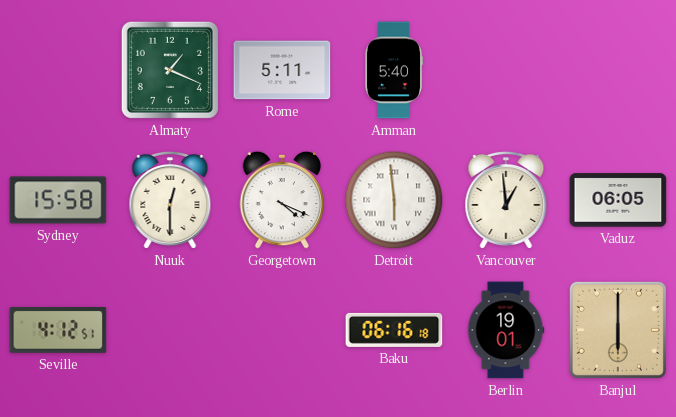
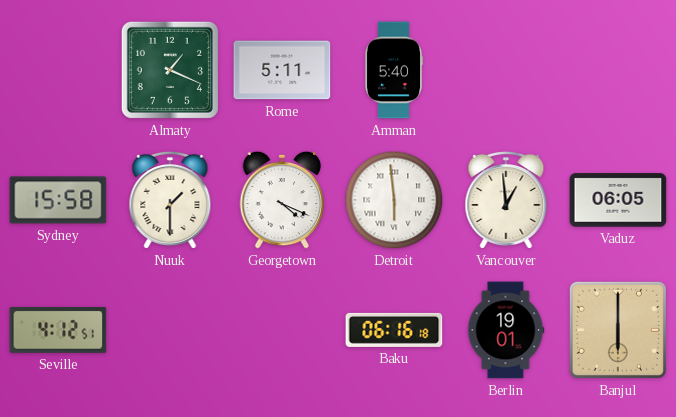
Nuuk: 12:30 -> 1:30 (170, 200)
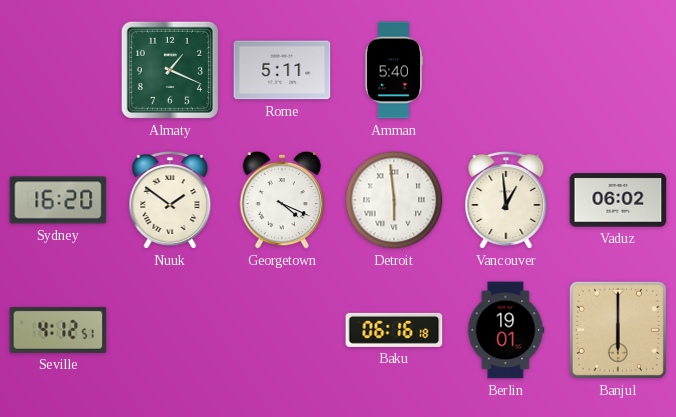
Sydney: 15:58 -> 16:20 (58, 200)
Nuuk: 1:30 -> 1:51 (170, 200)
Vaduz: 06:05 -> 06:02 (618, 200)
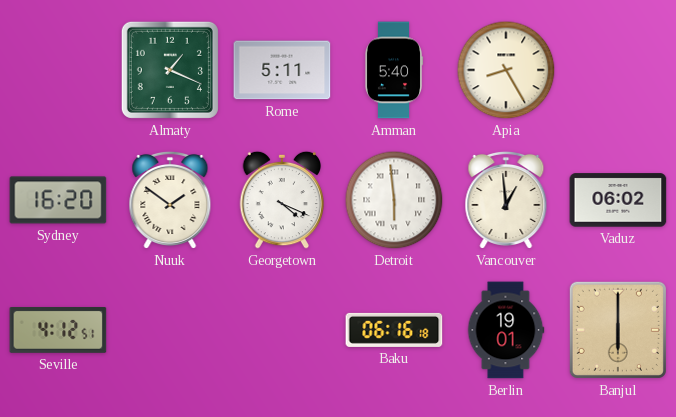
Apia: none -> 8:25 (506, 70)
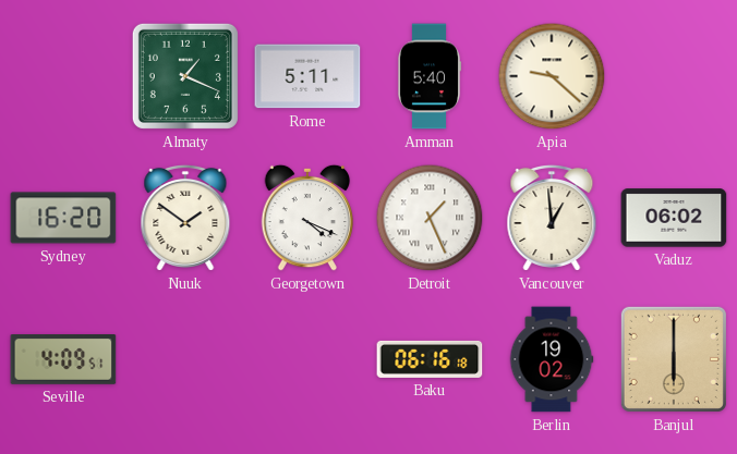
Apia: 8:25 -> 9:22 (552, 76)
Detroit: 5:59 -> 1:26 (430, 218)
Seville: 4:12 -> 4:09 (63, 360)
Berlin: 19:01 -> 19:02 (552, 359)
